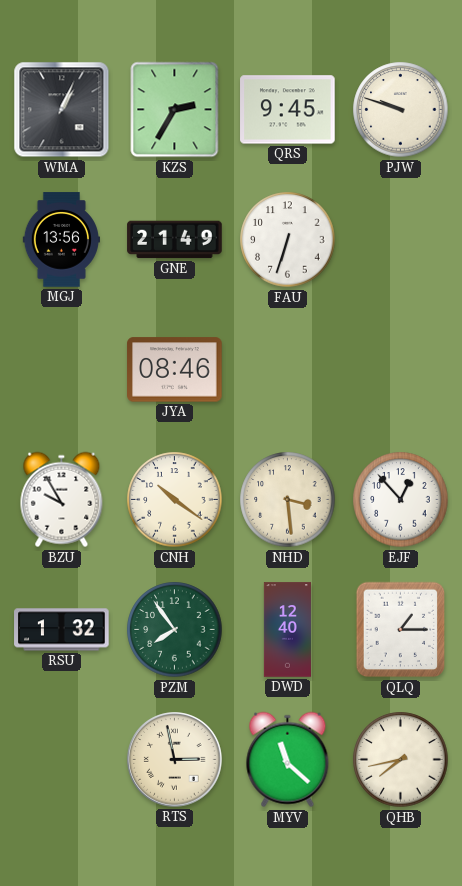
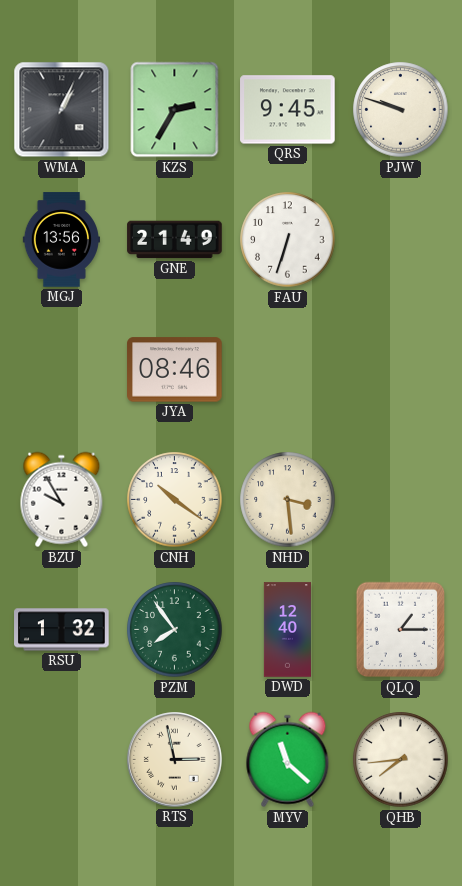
EJF: 12:53 -> none (401, 500)
QHB: 7:43 -> 7:44 (401, 760)
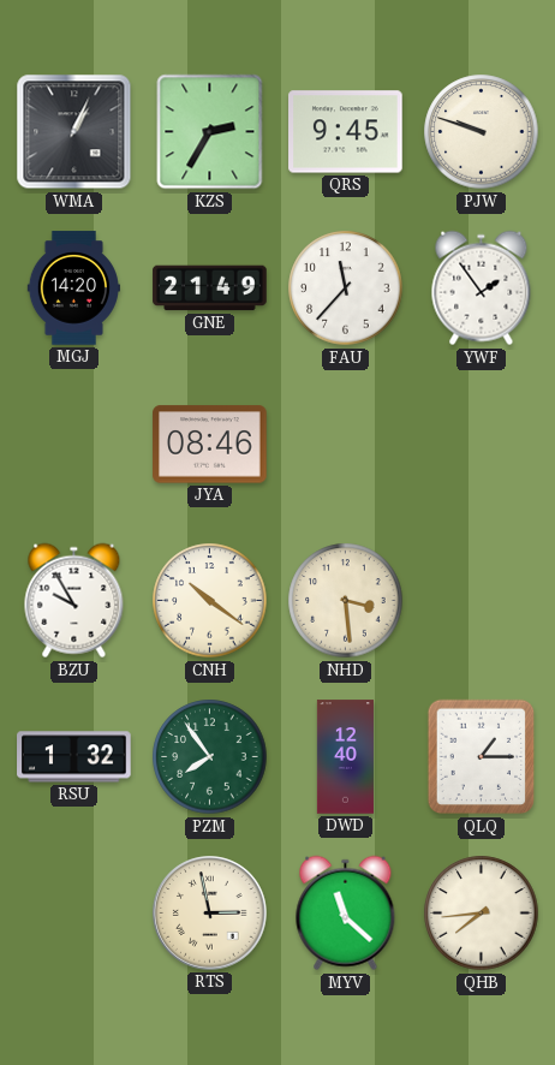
MGJ: 13:56 -> 14:20 (73, 288)
FAU: 6:33 -> 11:37 (346, 288)
YWF: none -> 1:54 (482, 288)
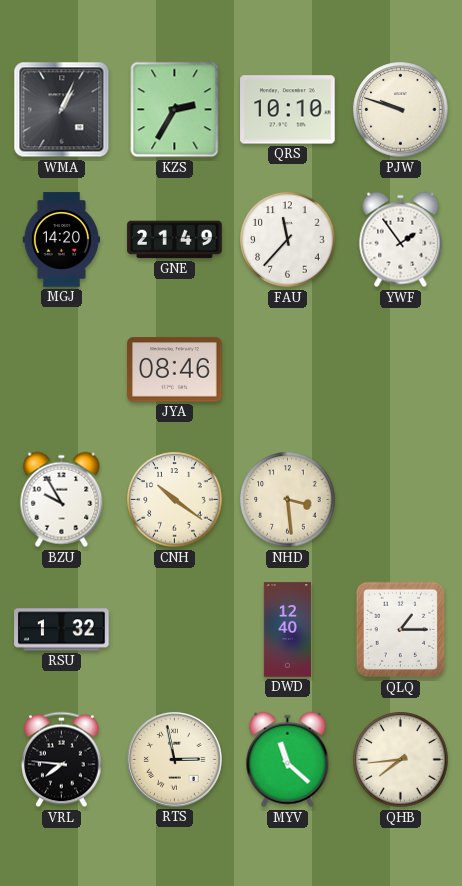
QRS: 9:45 -> 10:10 (288, 110)
PZM: 7:54 -> none (210, 757)
VRL: none -> 7:46 (62, 760)
